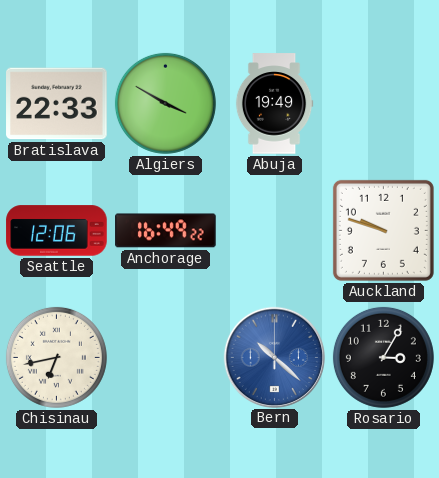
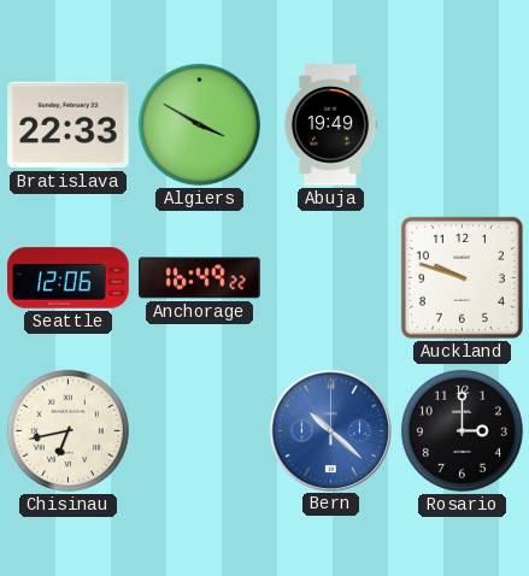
Rosario: 3:05 -> 3:00 (462, 430)
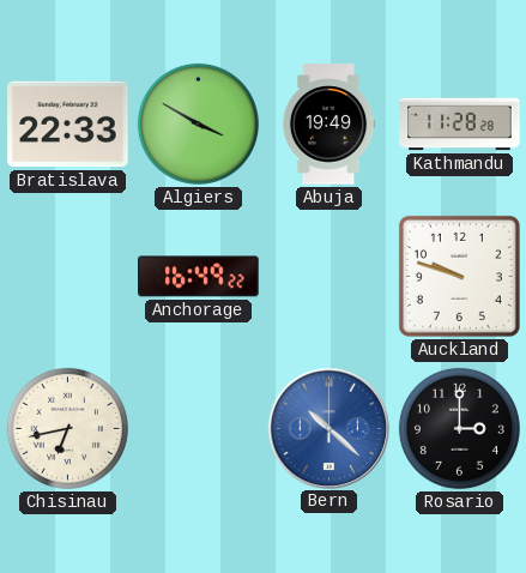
Kathmandu: none -> 11:28 (460, 125)
Seattle: 12:06 -> none (69, 278)
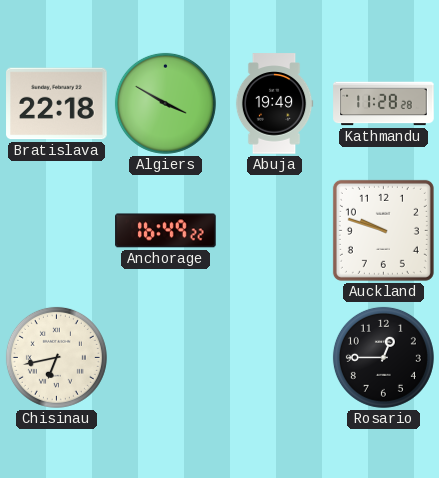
Bratislava: 22:33 -> 22:18 (57, 104)
Bern: 10:22 -> none (328, 428)
Rosario: 3:00 -> 12:45 (383, 357)
